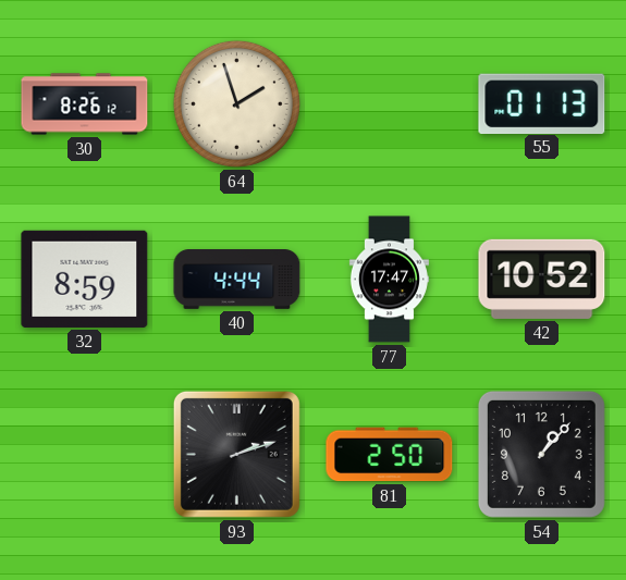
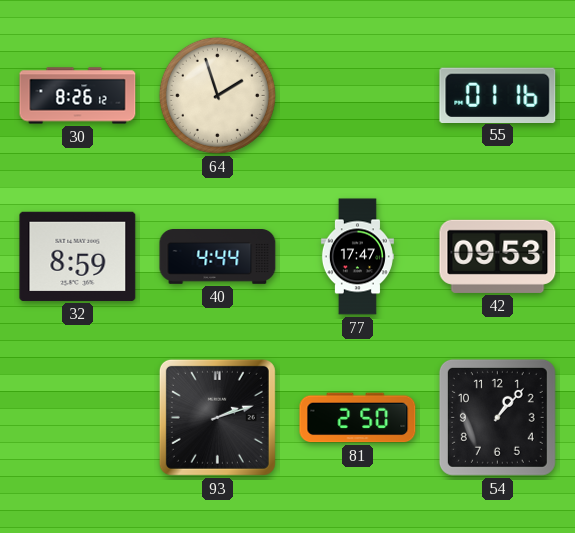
55: 01:13 -> 01:16 (498, 95)
42: 10:52 -> 09:53 (498, 256)
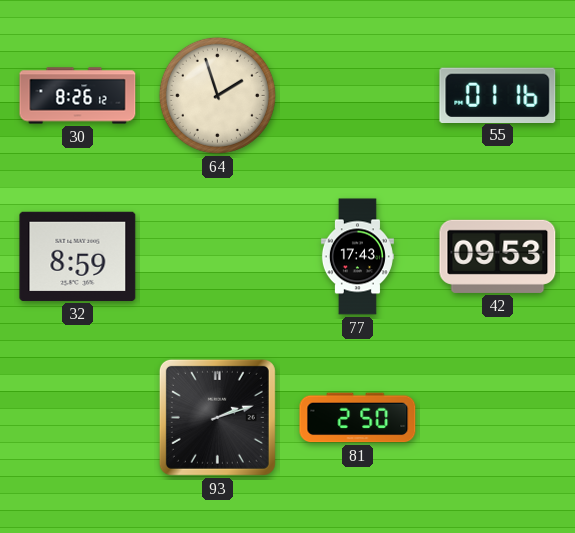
40: 4:44 -> none (218, 257)
77: 17:47 -> 17:43 (357, 257)
54: 1:07 -> none (497, 417)
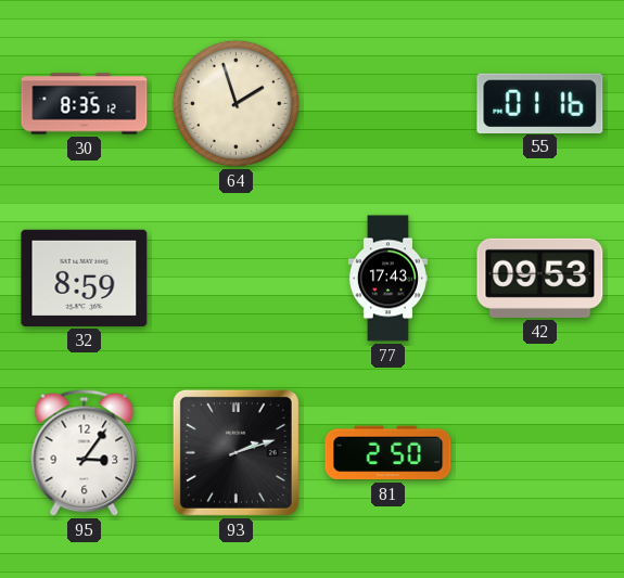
30: 8:26 -> 8:35 (85, 104)
95: none -> 3:06 (85, 452)
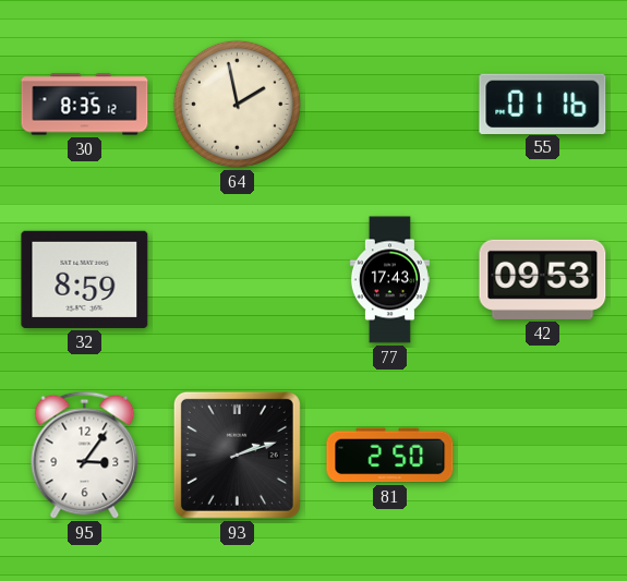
64: 1:57 -> 1:58 (237, 104)
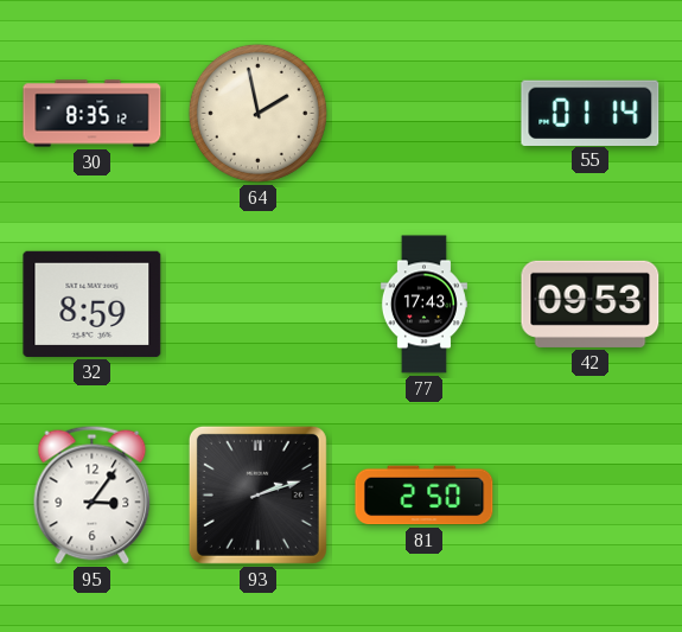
55: 01:16 -> 01:14 (591, 113)
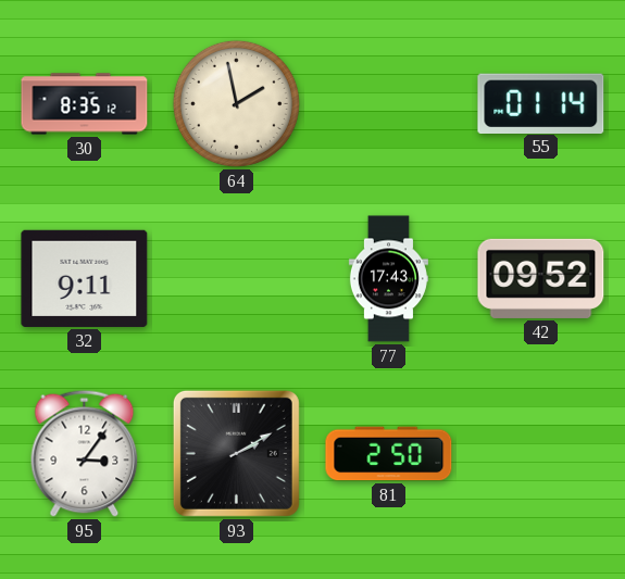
32: 8:59 -> 9:11 (85, 278)
42: 09:53 -> 09:52 (541, 278)
93: 2:12 -> 2:10 (236, 453)
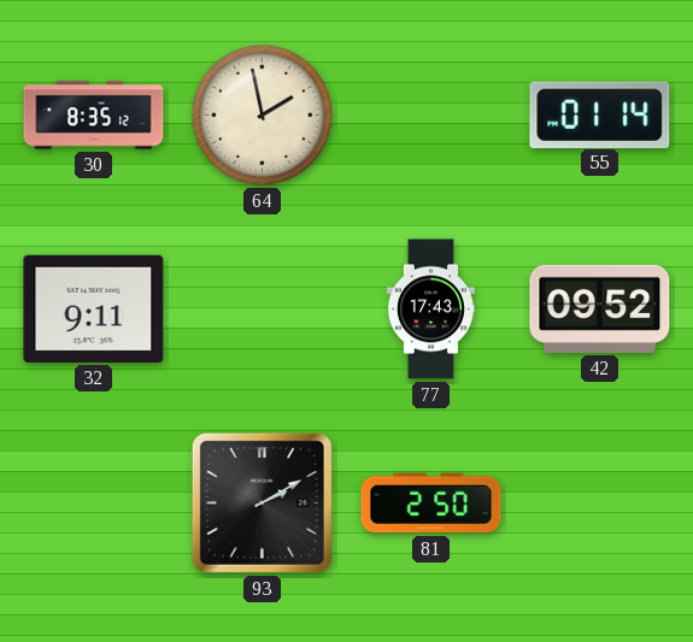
95: 3:06 -> none (85, 453)
